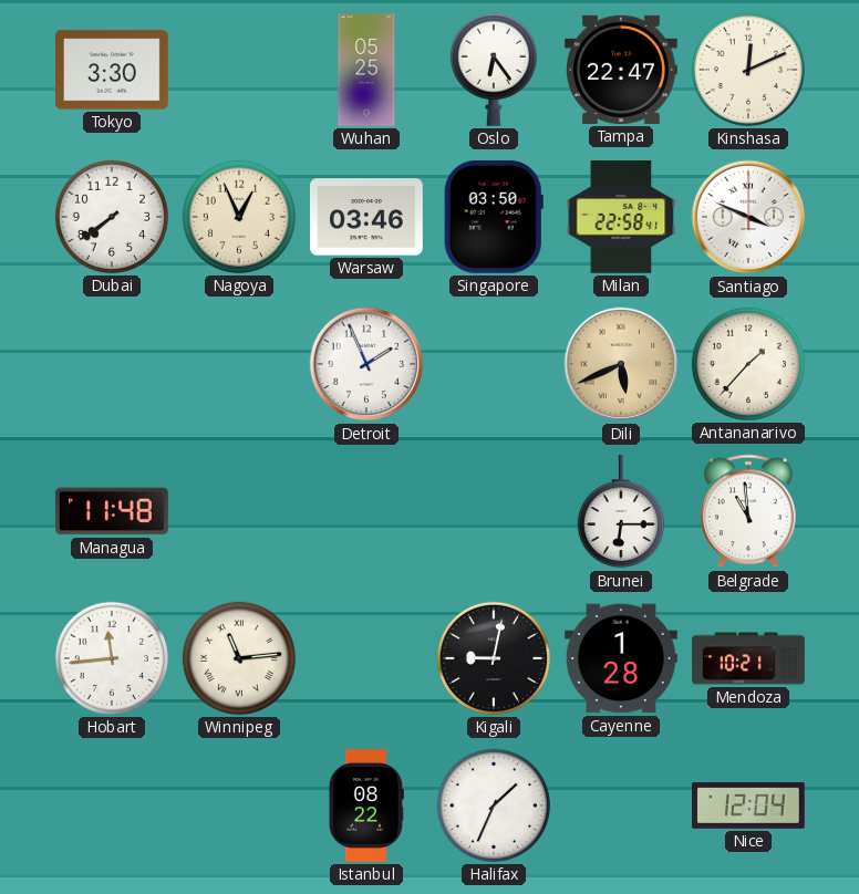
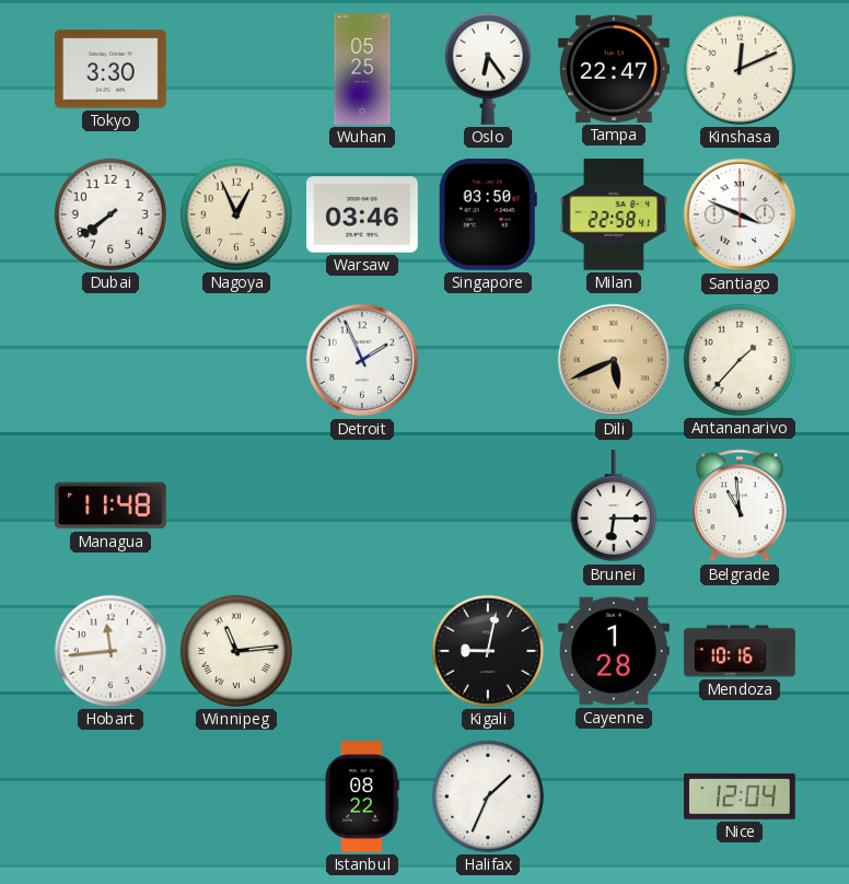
Mendoza: 10:21 -> 10:16 (740, 651)
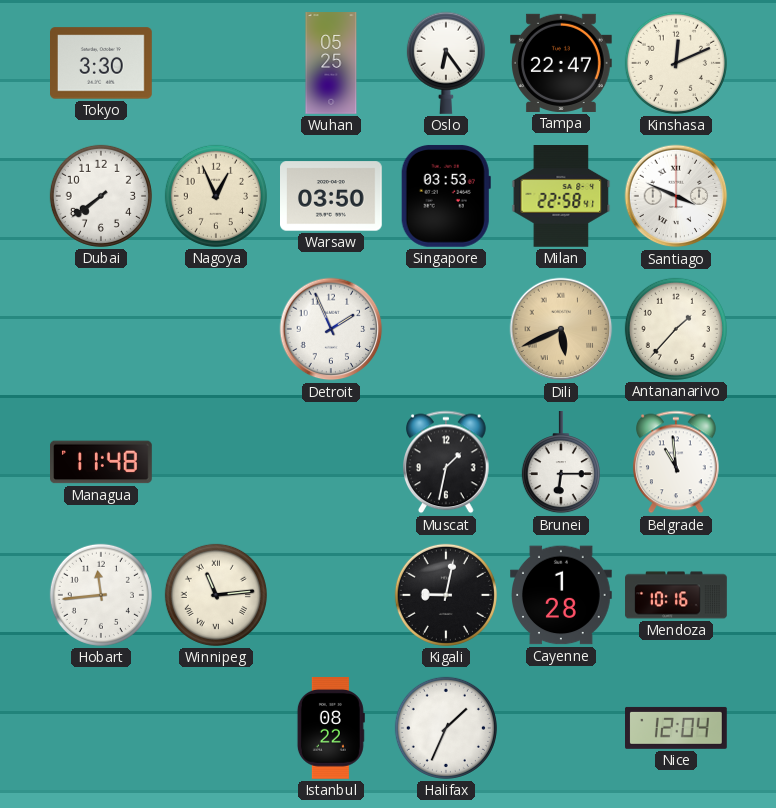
Warsaw: 03:46 -> 03:50 (332, 196)
Singapore: 03:50 -> 03:53 (446, 196)
Muscat: none -> 1:32 (447, 462)
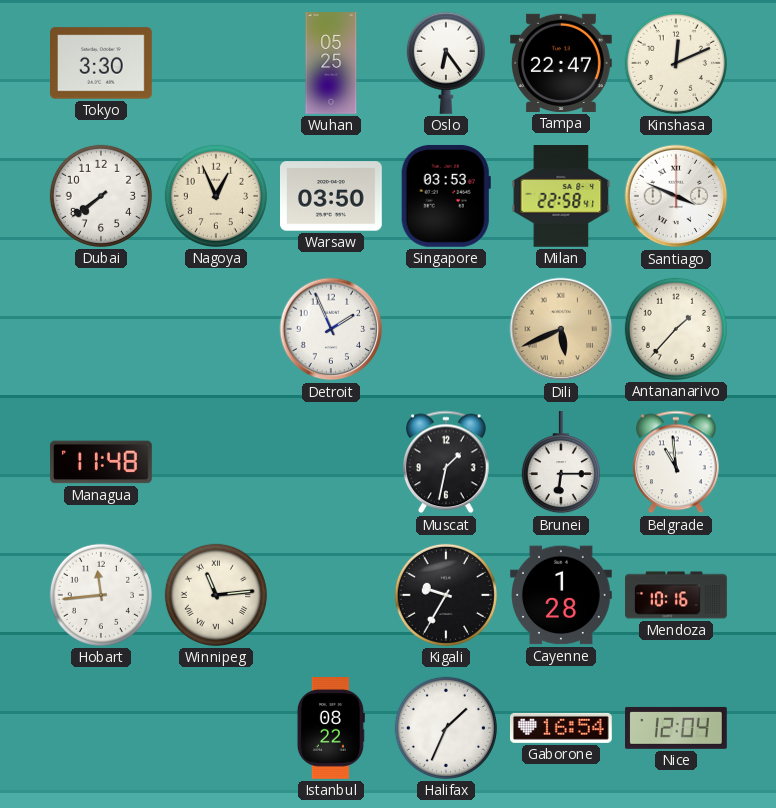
Kigali: 9:02 -> 9:35 (446, 595)
Gaborone: none -> 16:54 (562, 728)
